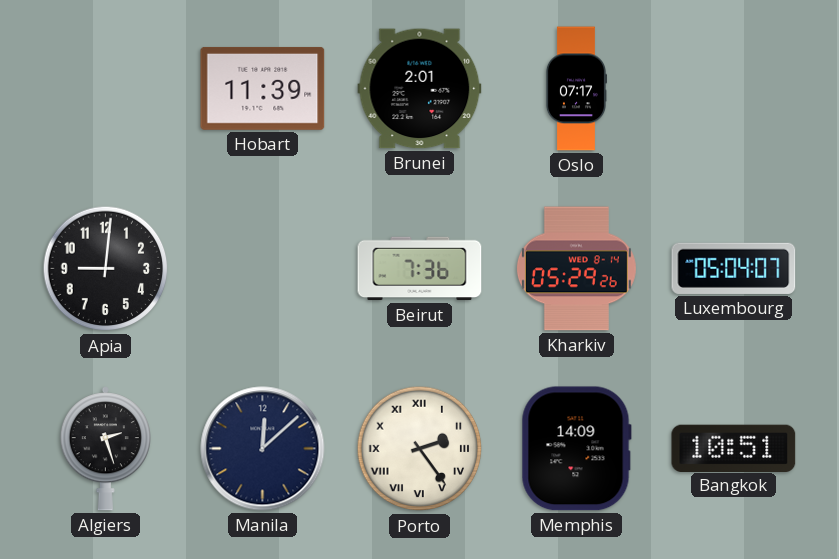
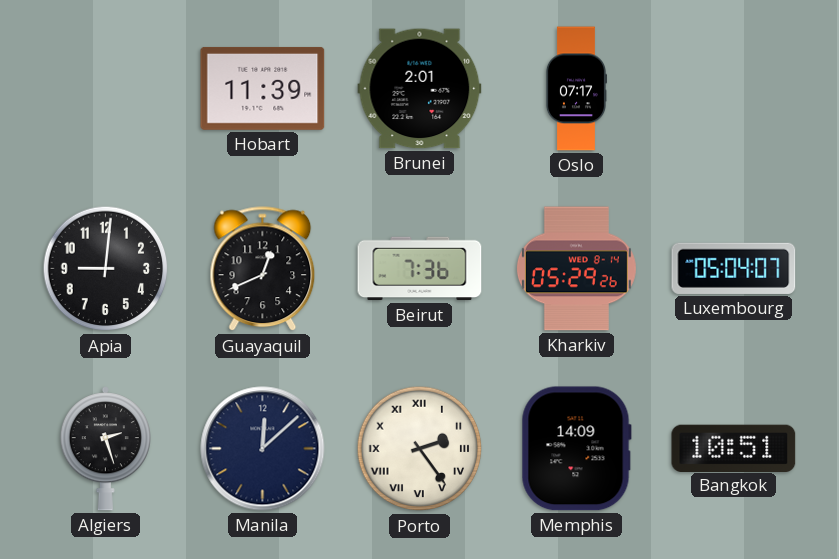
Guayaquil: none -> 12:41 (263, 269)
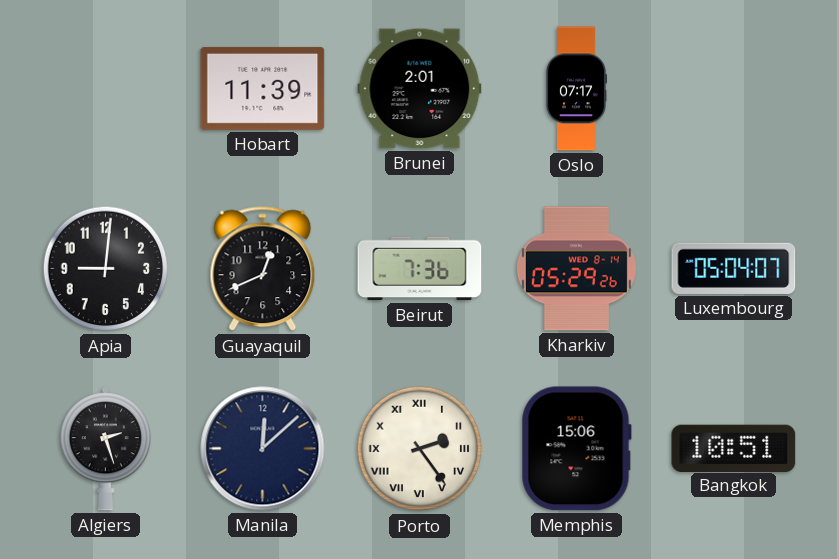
Memphis: 14:09 -> 15:06 (576, 449)
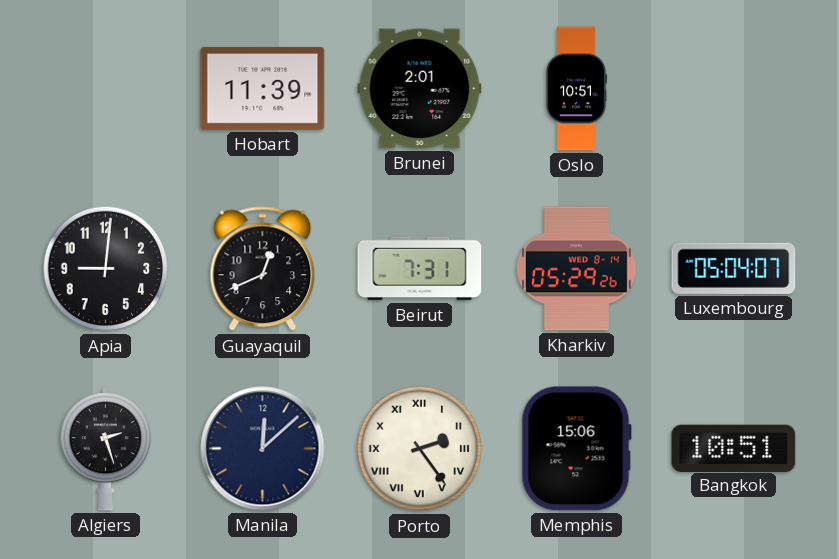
Oslo: 07:17 -> 10:51 (576, 89)
Beirut: 7:36 -> 7:31 (420, 269)
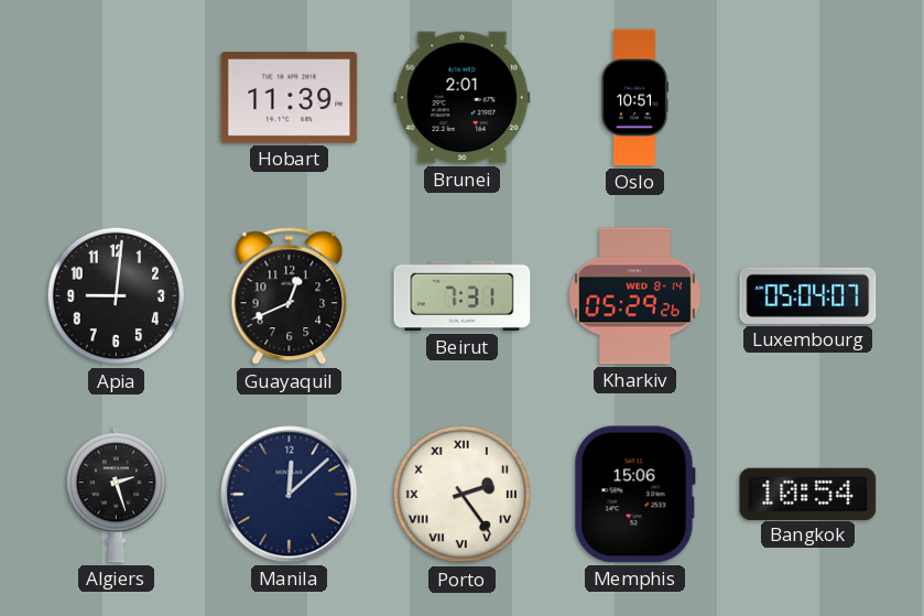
Bangkok: 10:51 -> 10:54 (808, 494)
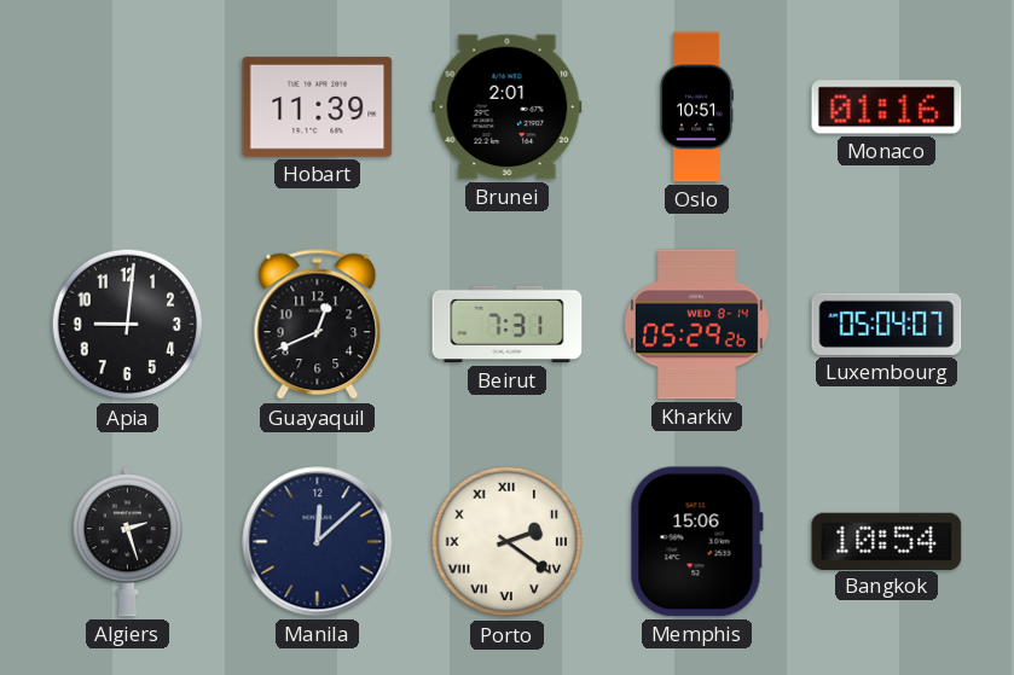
Monaco: none -> 01:16 (887, 107)
Porto: 2:24 -> 2:21 (508, 542)
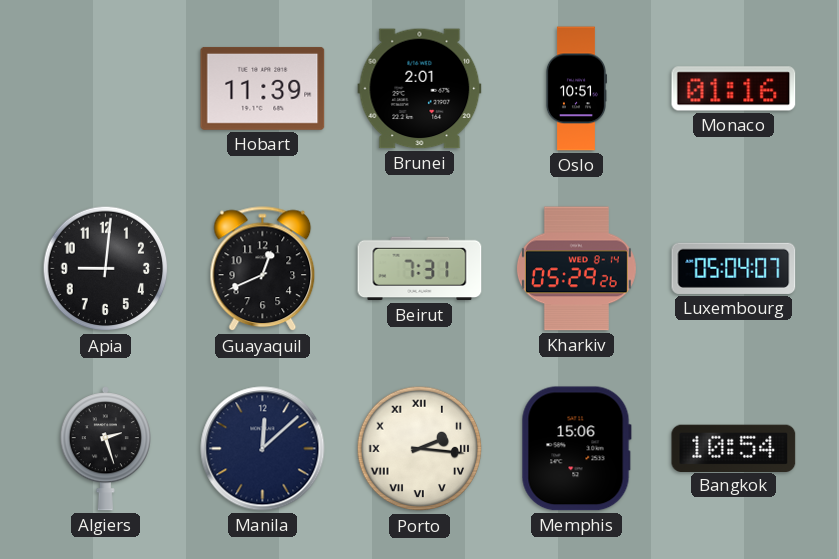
Porto: 2:21 -> 2:16 (420, 449)
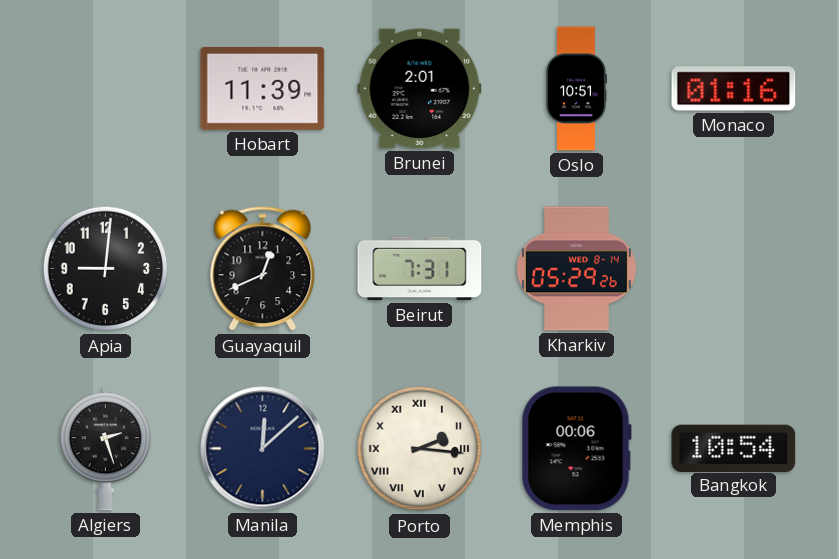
Luxembourg: 05:04 -> none (734, 268)
Memphis: 15:06 -> 00:06 (576, 449)
